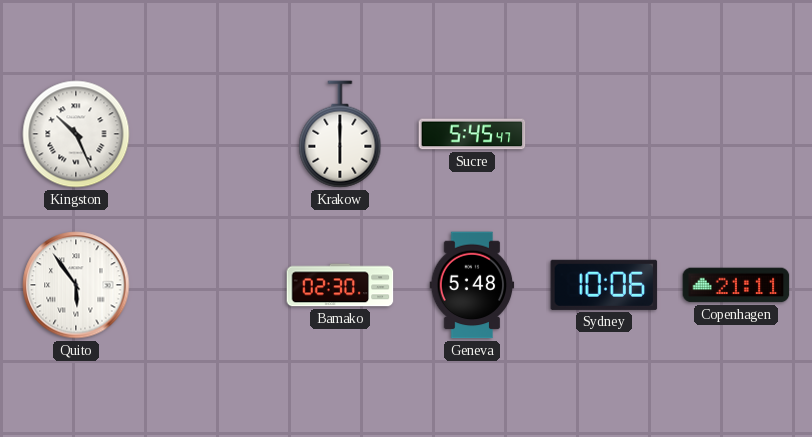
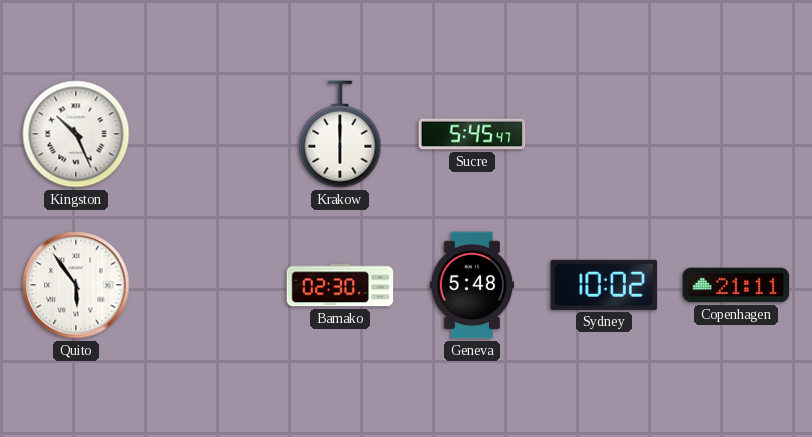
Sydney: 10:06 -> 10:02 (604, 285)
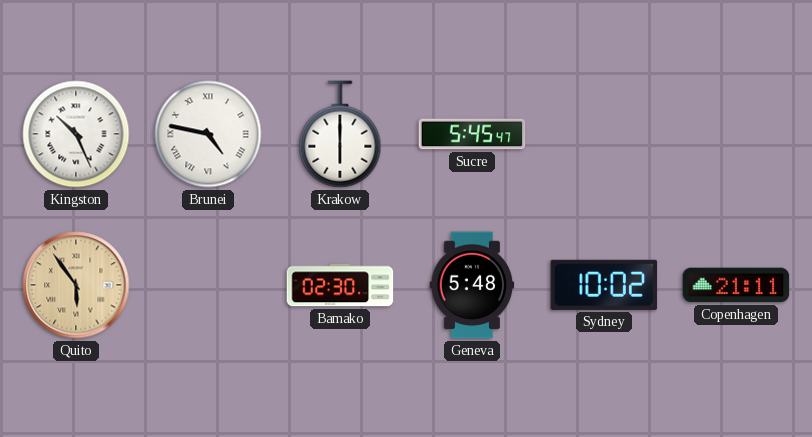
Brunei: none -> 4:47 (208, 134)
Quito dial: white -> champagne (76, 285)
